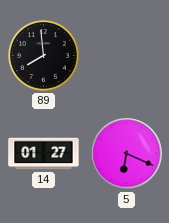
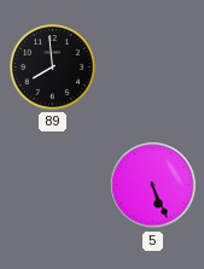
14: 01:27 -> none (44, 154)
5: 6:19 -> 5:26 (153, 186)
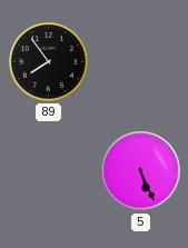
89: 7:59 -> 7:54 (49, 62)
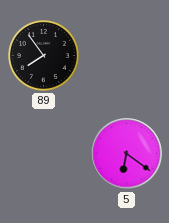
5: 5:26 -> 6:21 (127, 154)
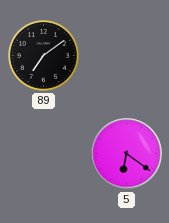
89: 7:54 -> 7:09 (44, 56)
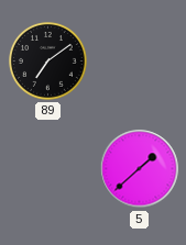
5: 6:21 -> 1:38 (140, 169)
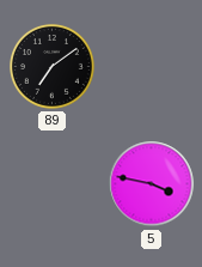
5: 1:38 -> 3:47 (152, 184)
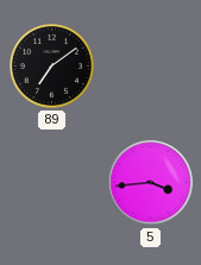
5: 3:47 -> 3:44 (151, 183)
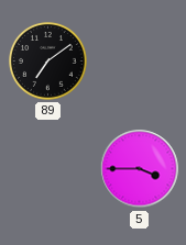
5: 3:44 -> 3:45 (140, 169)
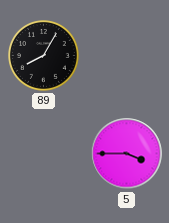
89: 7:09 -> 8:05 (44, 56)
